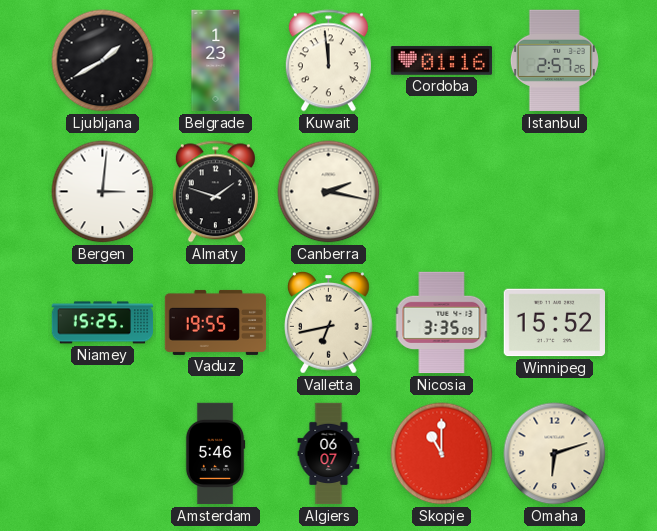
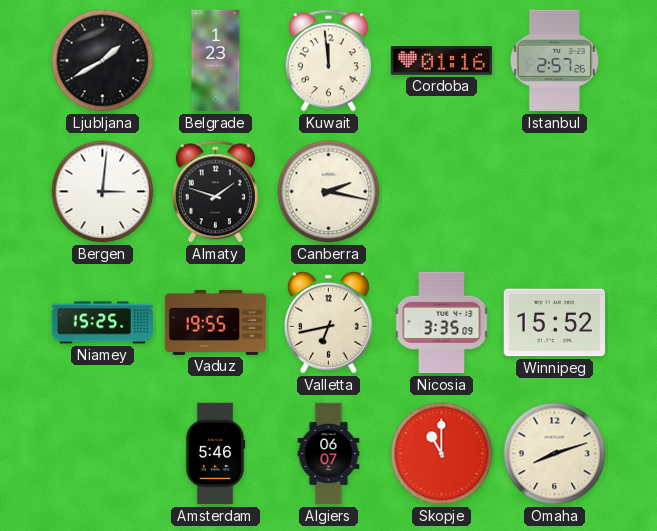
Omaha: 6:12 -> 8:12 (555, 454)
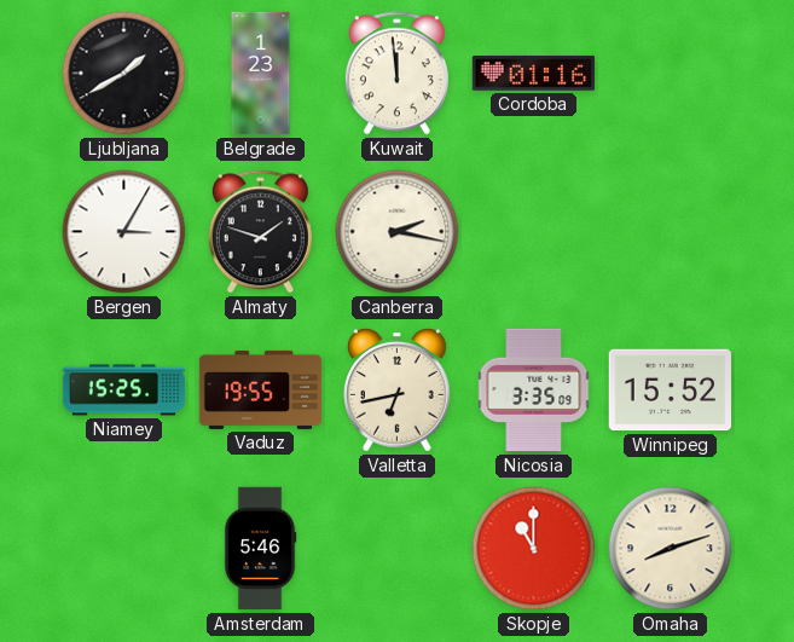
Istanbul: 2:57 -> none (554, 61)
Bergen: 3:01 -> 3:05 (124, 232)
Algiers: 06:07 -> none (329, 454)
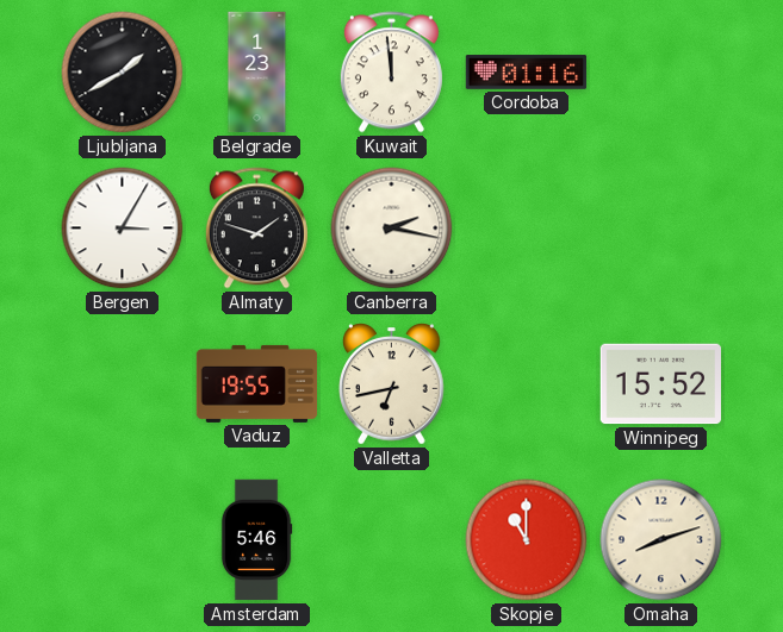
Niamey: 15:25 -> none (124, 391)
Nicosia: 3:35 -> none (534, 391)
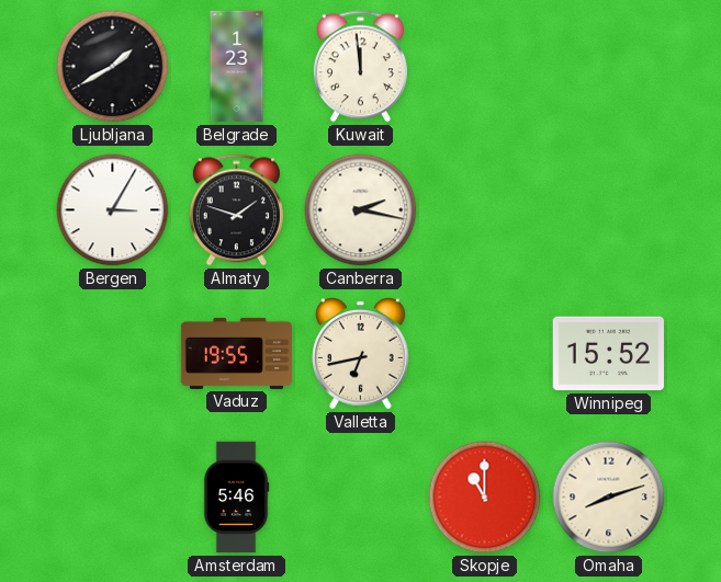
Cordoba: 01:16 -> none (527, 73)
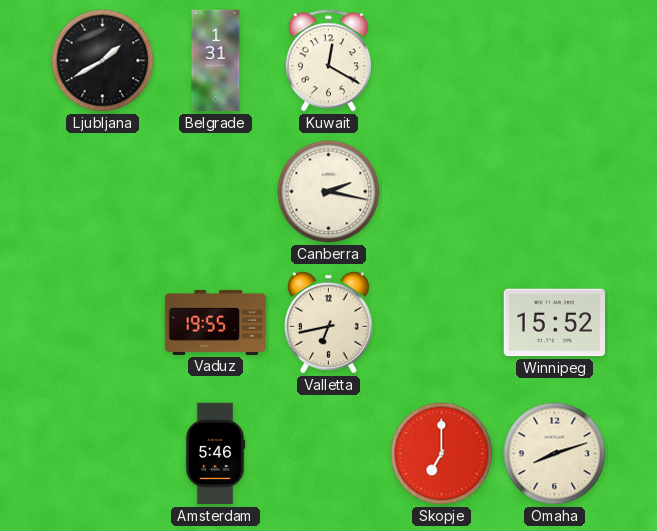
Belgrade: 1:23 -> 1:31 (216, 61)
Kuwait: 11:59 -> 12:20 (328, 61)
Bergen: 3:05 -> none (113, 210)
Almaty: 1:48 -> none (236, 210)
Skopje: 11:00 -> 7:00 (442, 454)
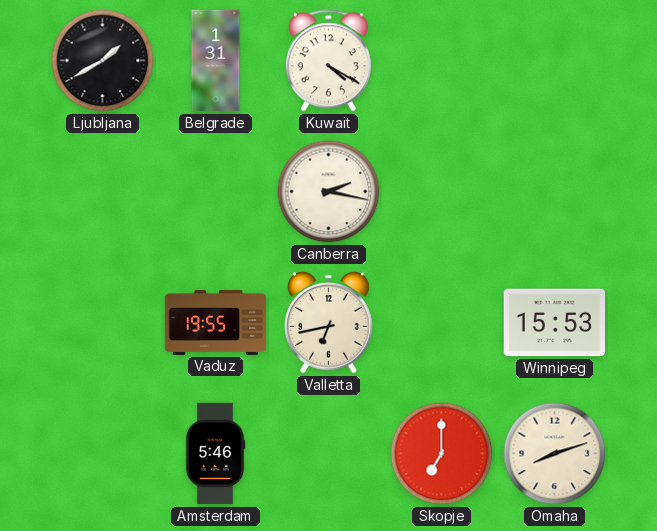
Kuwait: 12:20 -> 4:20 (328, 61)
Winnipeg: 15:52 -> 15:53 (554, 323)
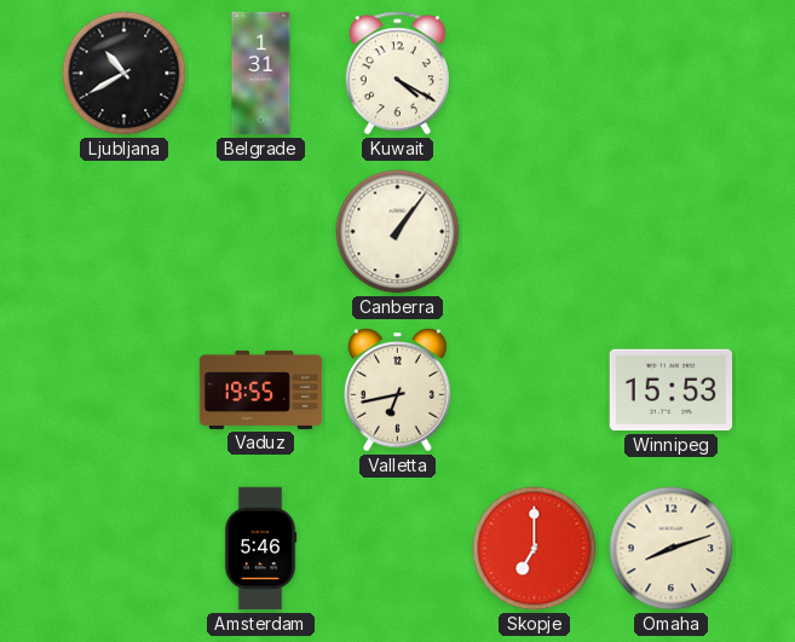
Ljubljana: 1:40 -> 10:40 (125, 74)
Canberra: 2:17 -> 1:06 (398, 232)
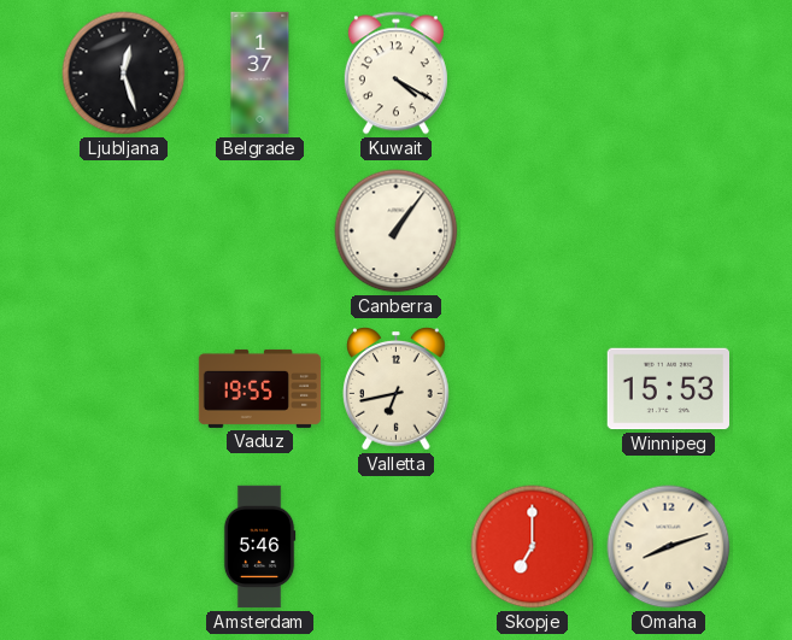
Ljubljana: 10:40 -> 12:27 (124, 74)
Belgrade: 1:31 -> 1:37 (260, 74)
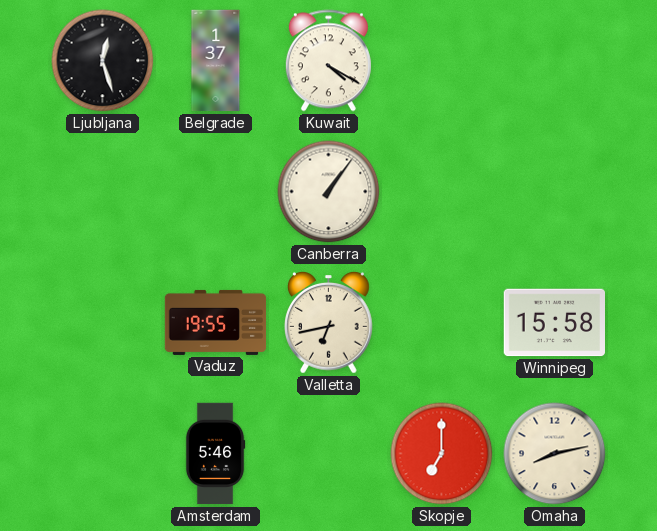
Winnipeg: 15:53 -> 15:58 (554, 323)
Omaha: 8:12 -> 8:13 (555, 454)
